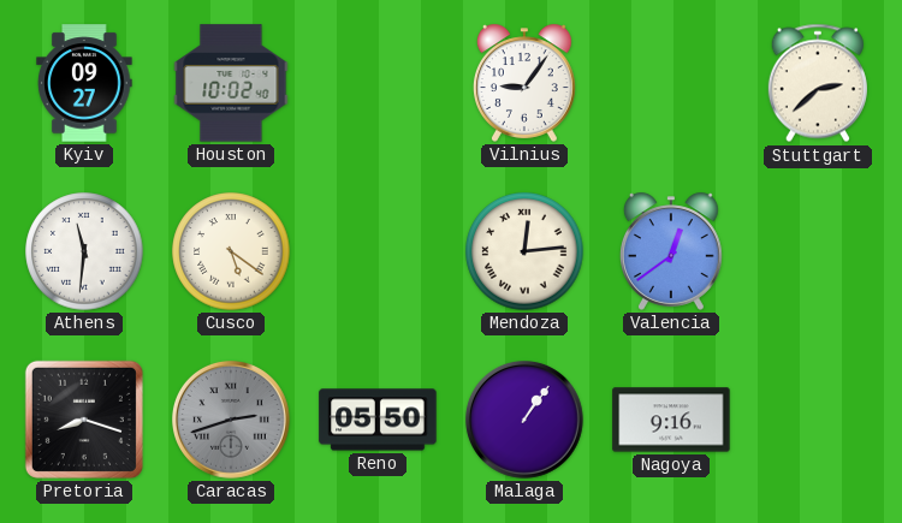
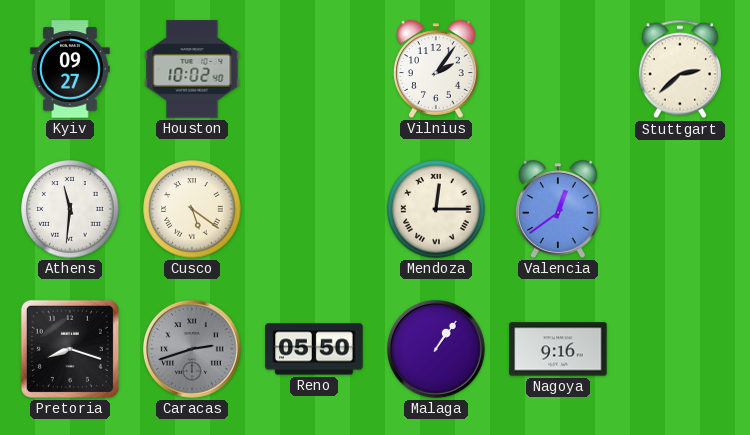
Vilnius: 9:06 -> 2:06 (436, 69)
Mendoza: 12:14 -> 12:15 (436, 209)
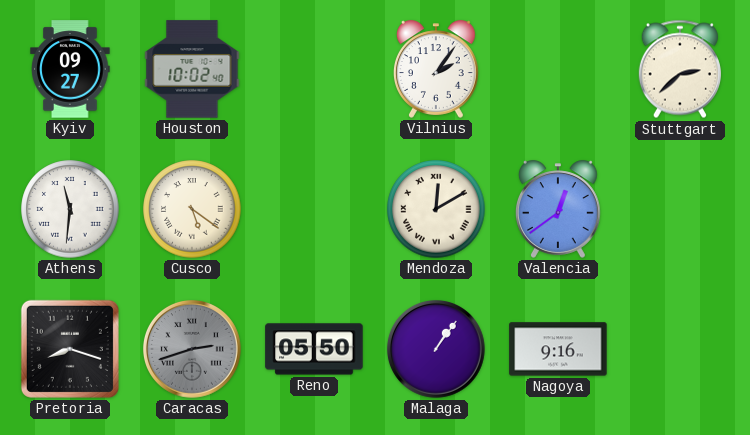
Mendoza: 12:15 -> 12:10 (436, 209)
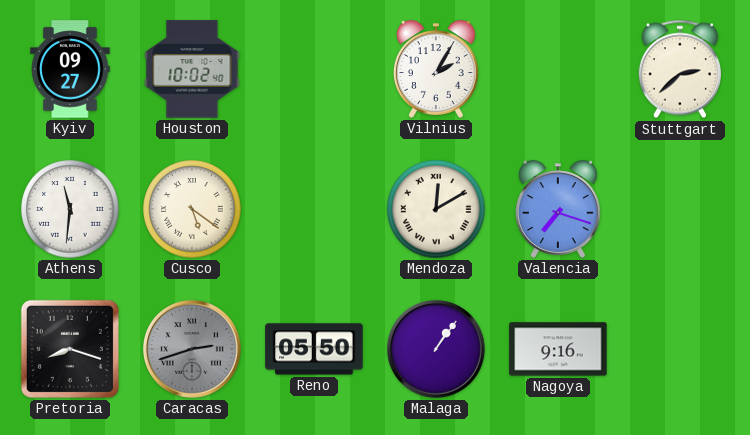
Vilnius: 2:06 -> 2:05 (436, 69)
Valencia: 12:39 -> 7:18 (558, 209)
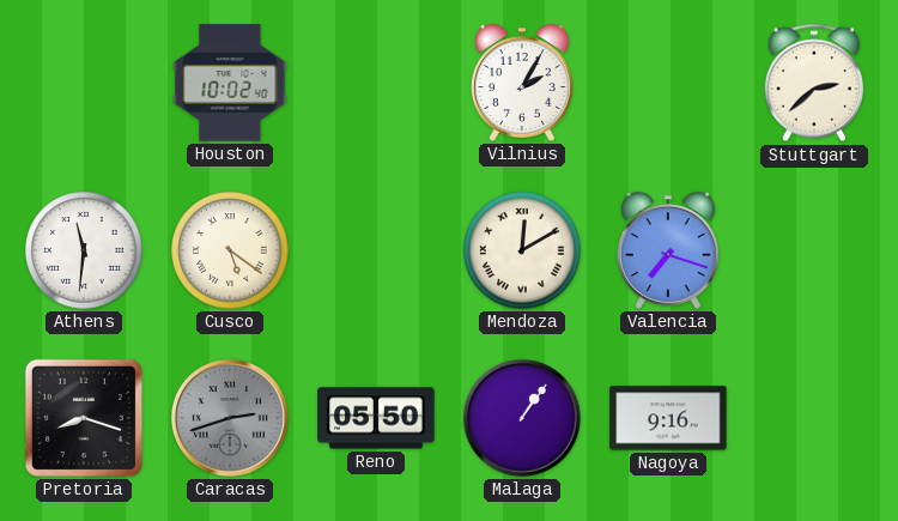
Kyiv: 09:27 -> none (70, 69)
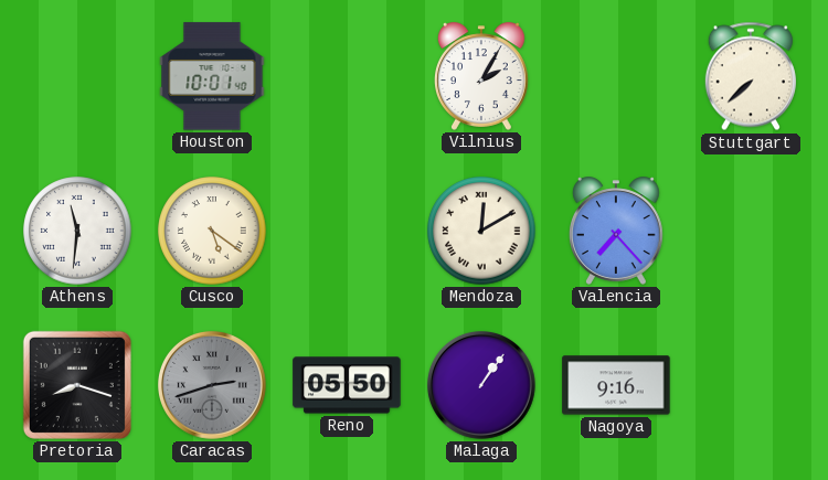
Houston: 10:02 -> 10:01 (212, 76)
Stuttgart: 2:38 -> 7:38 (751, 76)
Valencia: 7:18 -> 7:23 (616, 231)
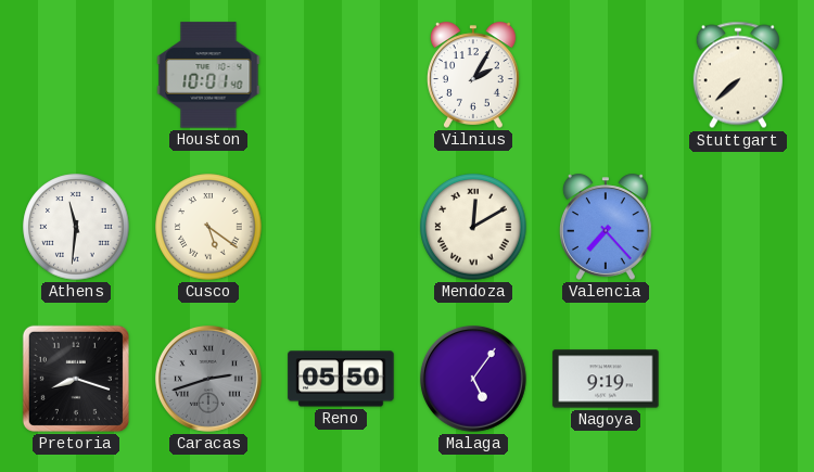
Malaga: 1:06 -> 5:06 (474, 380)
Nagoya: 9:16 -> 9:19 (606, 379)
